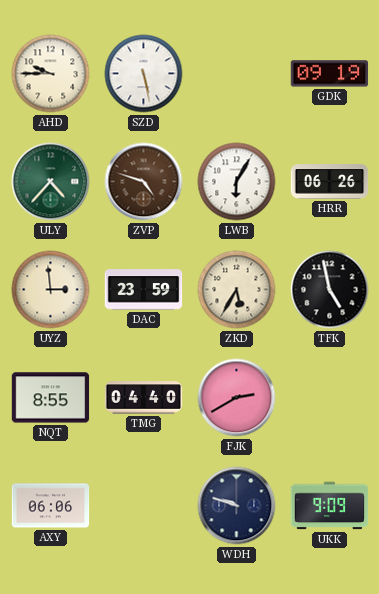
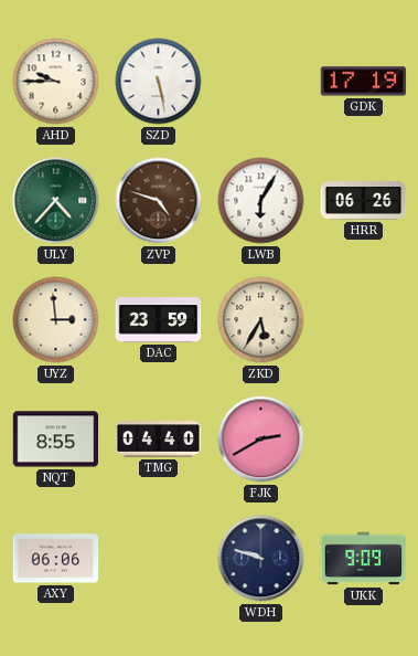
GDK: 09:19 -> 17:19 (364, 82)
TFK: 4:58 -> none (330, 290)
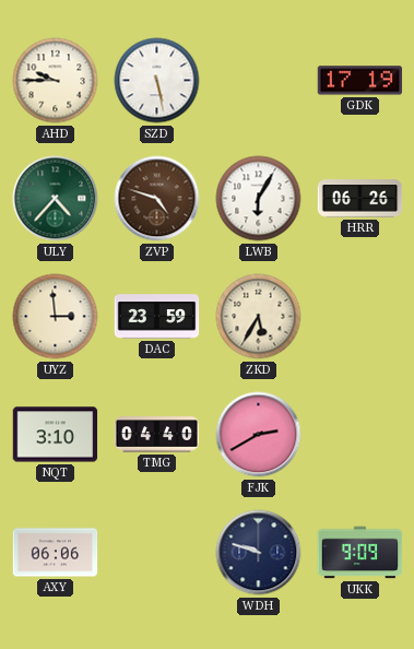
NQT: 8:55 -> 3:10 (56, 435)
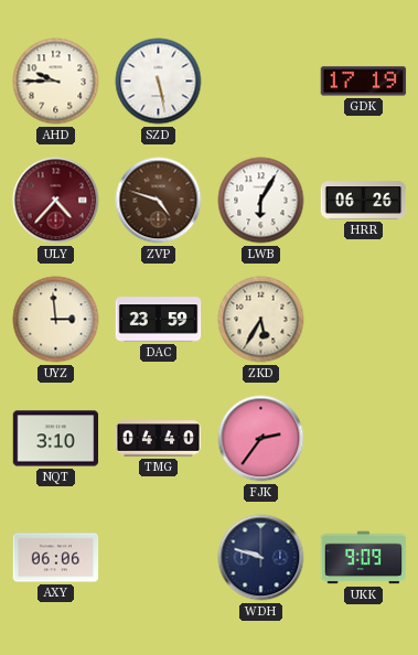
ULY dial: green -> burgundy (56, 201)
FJK: 2:40 -> 2:36 (261, 439)
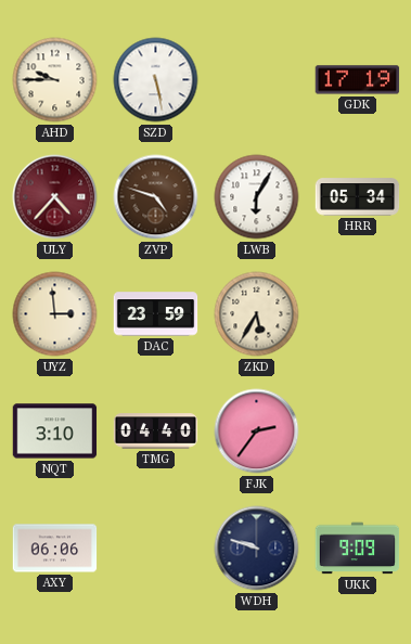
HRR: 06:26 -> 05:34 (358, 197)
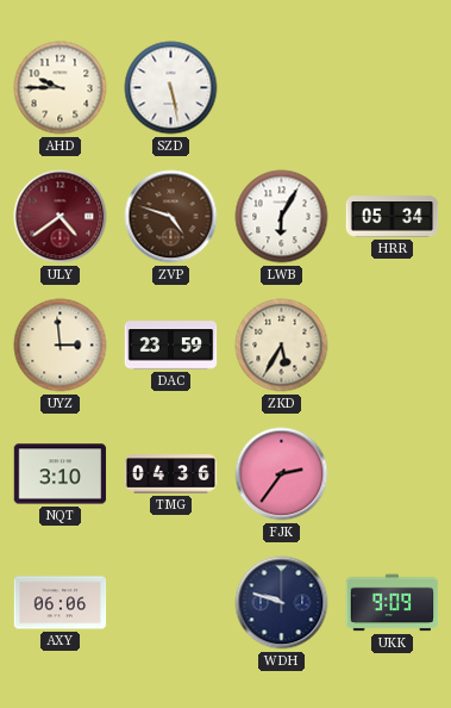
GDK: 17:19 -> none (358, 80)
ULY: 4:37 -> 4:39 (61, 217)
TMG: 04:40 -> 04:36 (171, 474)
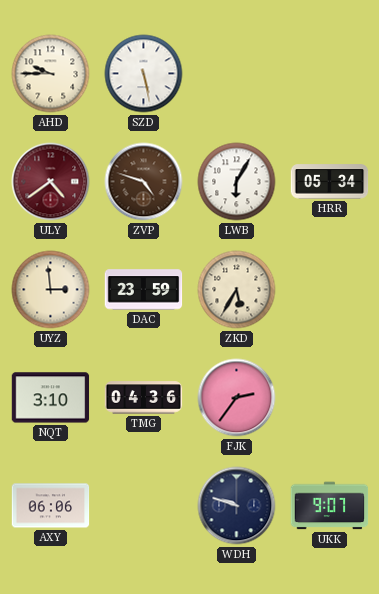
UKK: 9:09 -> 9:07 (330, 506)
